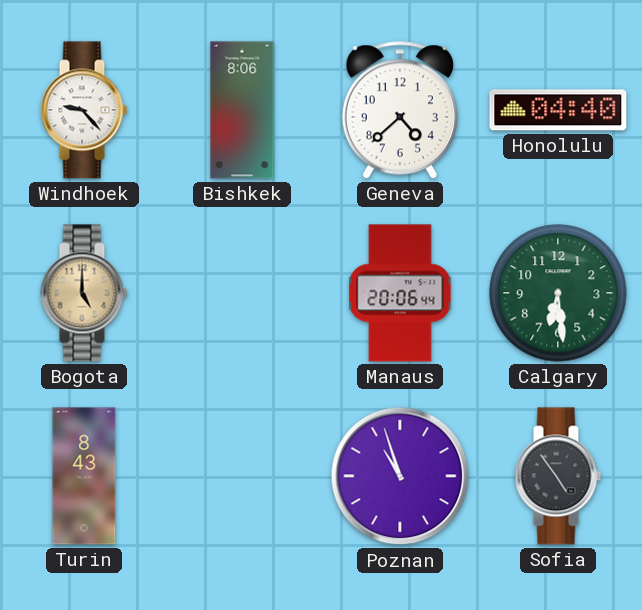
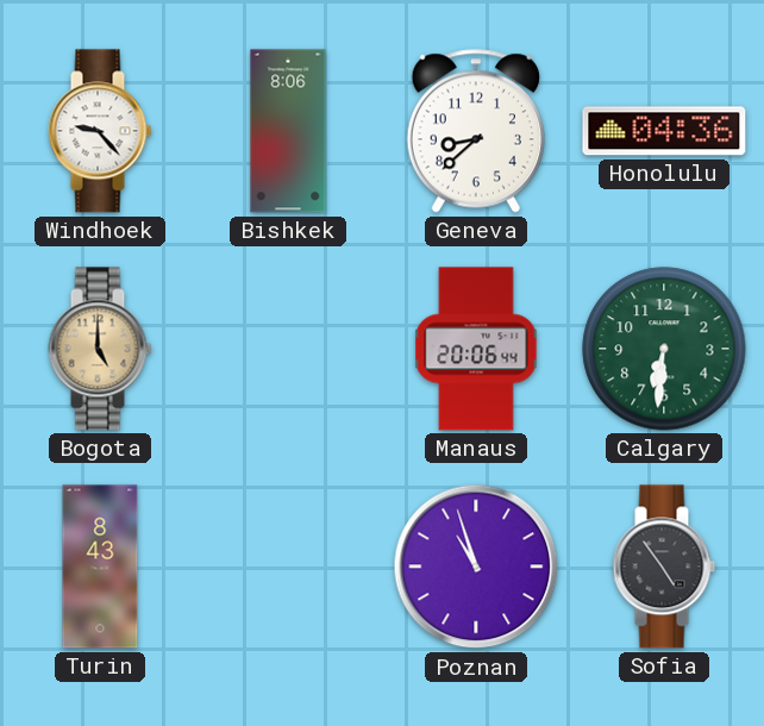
Geneva: 4:38 -> 8:38 (476, 131)
Honolulu: 04:40 -> 04:36 (664, 131)
Calgary: 6:29 -> 6:31 (664, 349)
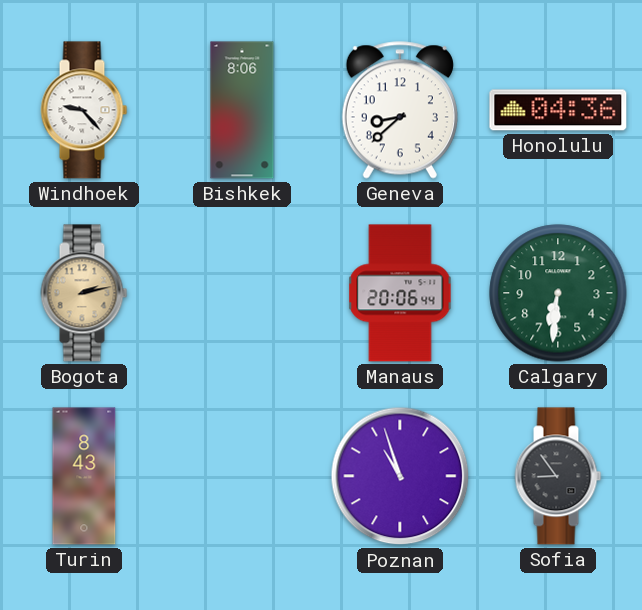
Bogota: 5:00 -> 2:13 (84, 293)
Sofia: 4:54 -> 8:54 (558, 476)
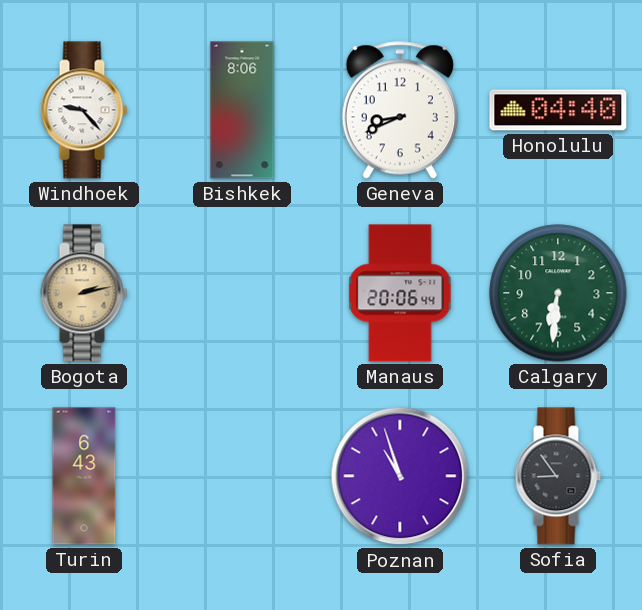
Geneva: 8:38 -> 8:41 (400, 110)
Honolulu: 04:36 -> 04:40 (558, 110)
Turin: 8:43 -> 6:43 (84, 476)
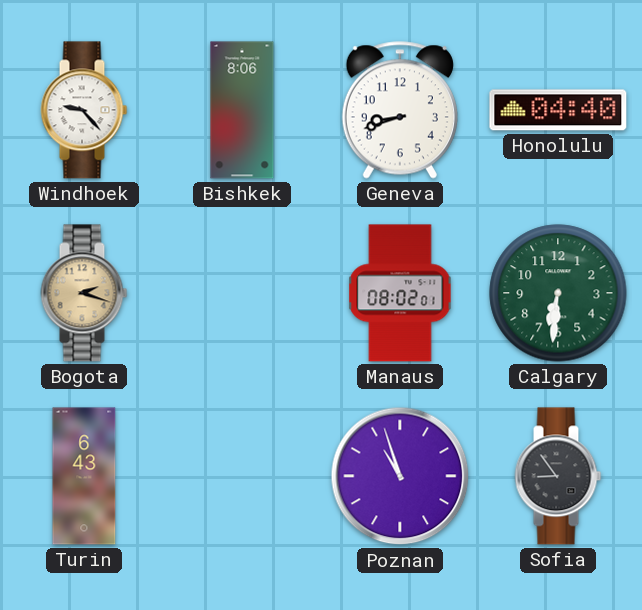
Geneva: 8:41 -> 8:42 (400, 110)
Bogota: 2:13 -> 2:18 (84, 293)
Manaus: 20:06 -> 08:02 (400, 293)
